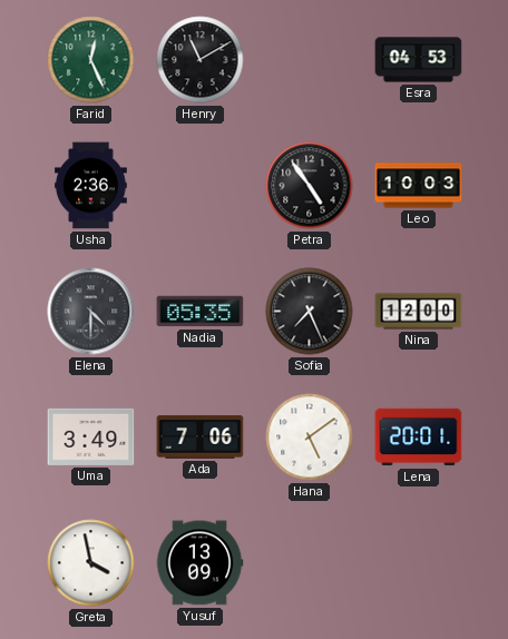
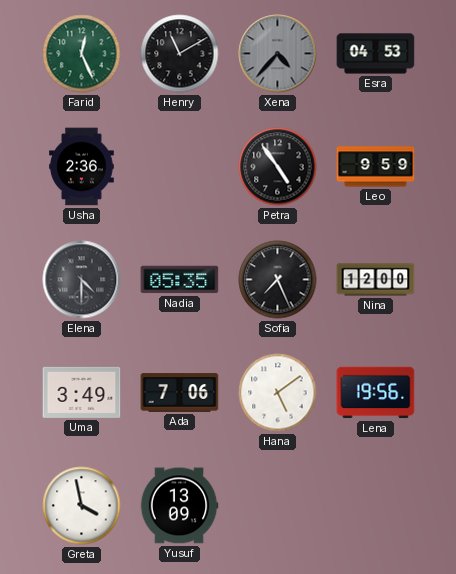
Xena: none -> 4:37 (278, 54)
Leo: 10:03 -> 9:59 (376, 167)
Lena: 20:01 -> 19:56 (376, 393)
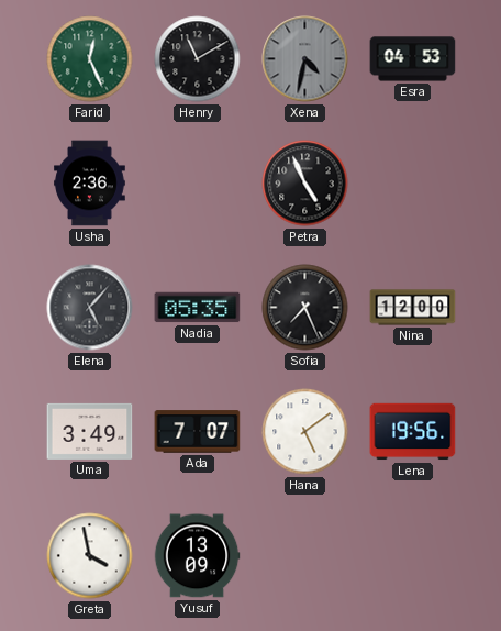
Xena: 4:37 -> 4:32 (305, 59)
Petra: 4:54 -> 4:56 (305, 184)
Leo: 9:59 -> none (376, 167)
Elena: 4:30 -> 5:07 (90, 308)
Ada: 7:06 -> 7:07 (198, 432)
